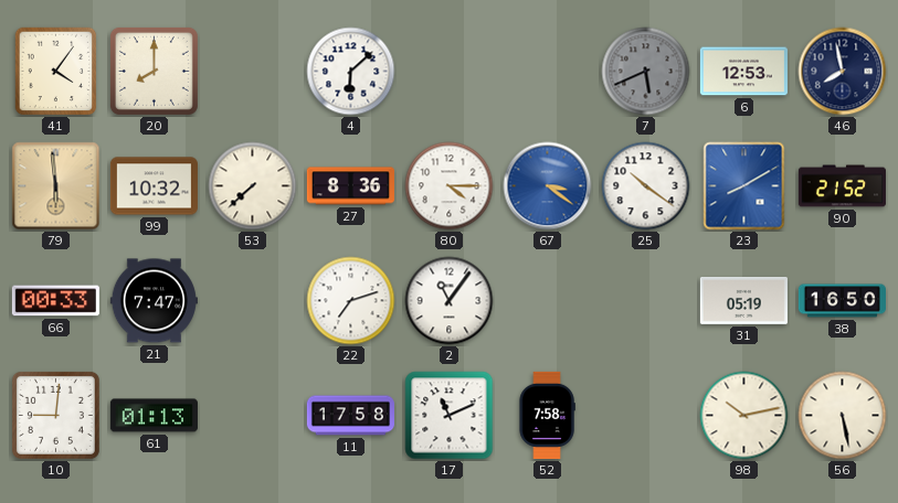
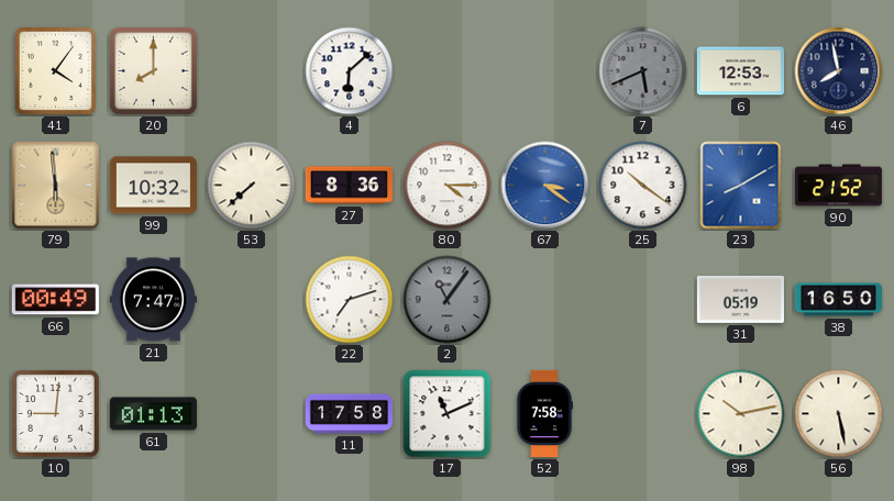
66: 00:33 -> 00:49 (55, 300)
2 dial: white -> grey (448, 300)
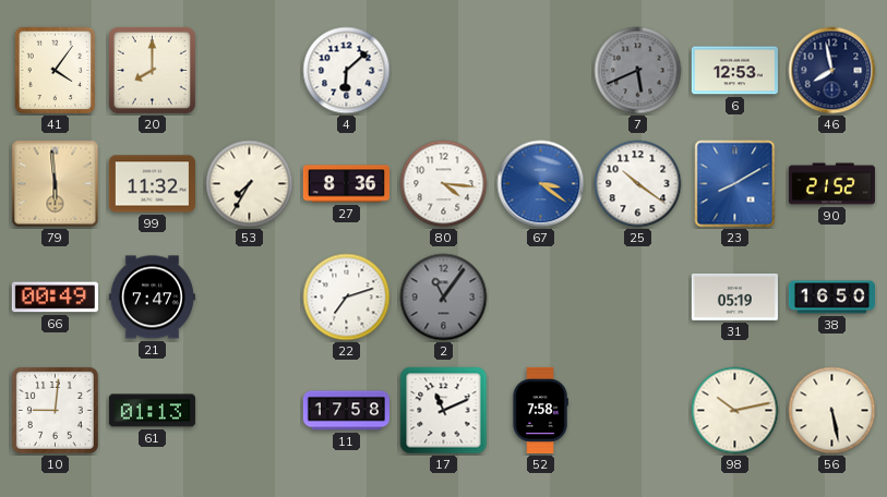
99: 10:32 -> 11:32 (152, 184)
53: 7:38 -> 7:35 (250, 184)
80: 4:15 -> 4:16 (444, 184)
